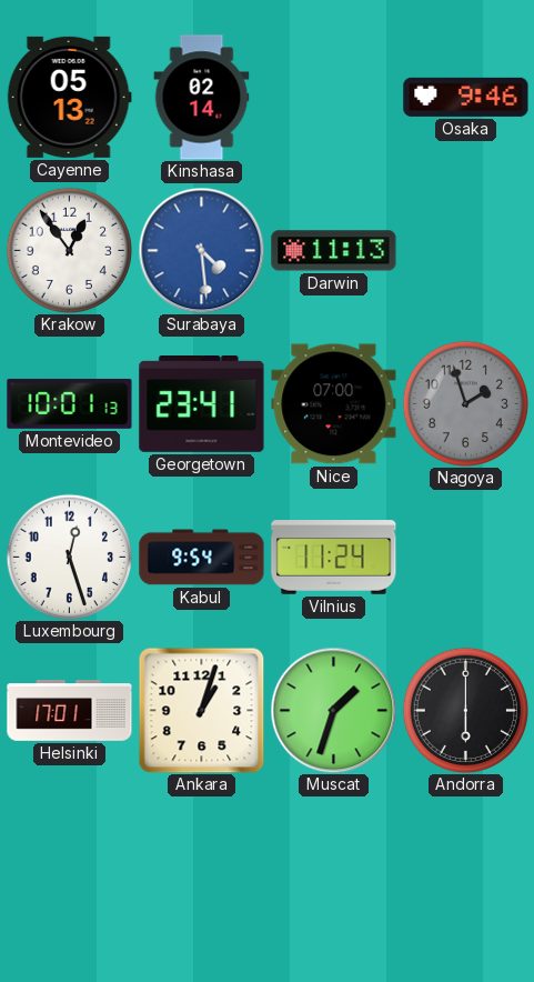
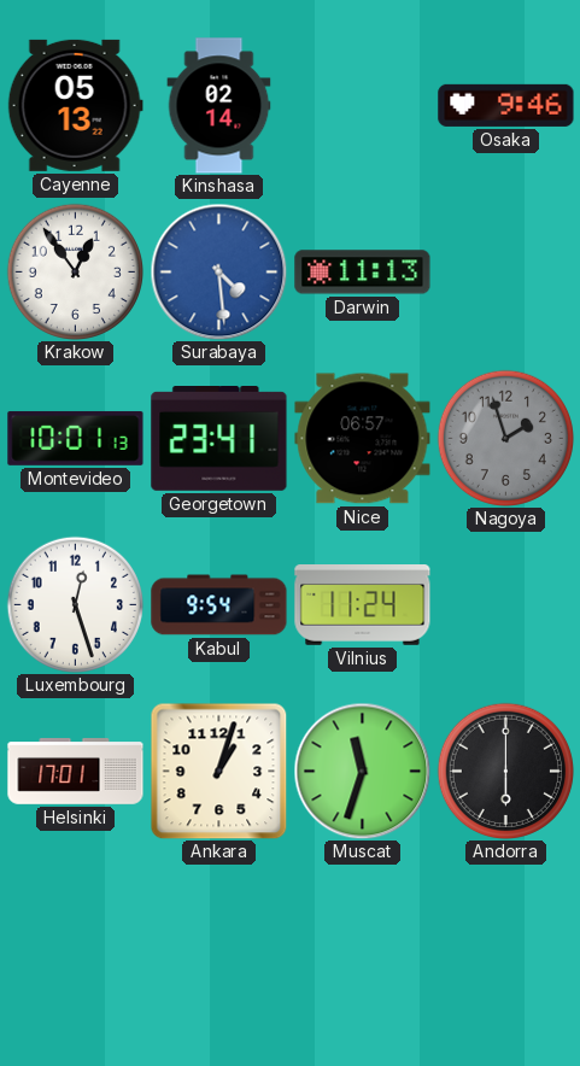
Nice: 07:00 -> 06:57 (363, 439)
Muscat: 1:33 -> 11:33 (362, 771)
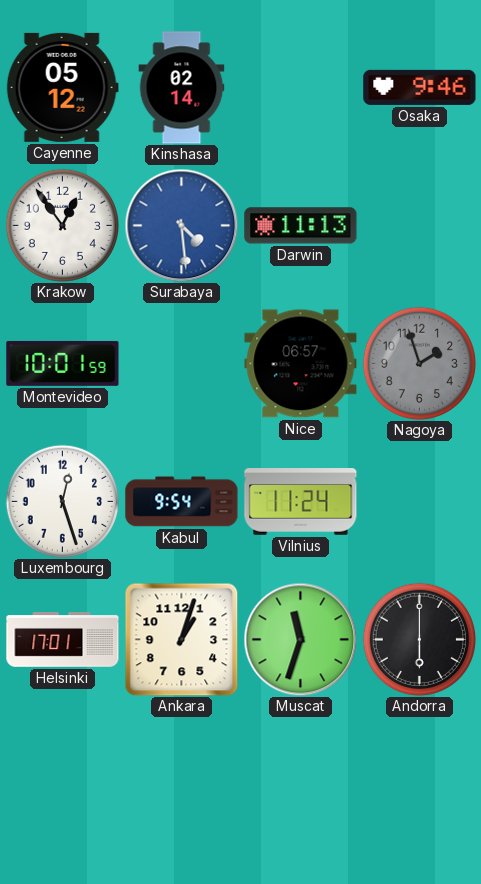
Cayenne: 05:13 -> 05:12 (62, 87)
Montevideo: 10:01:13 -> 10:01:59 (63, 363)
Georgetown: 23:41 -> none (219, 439)
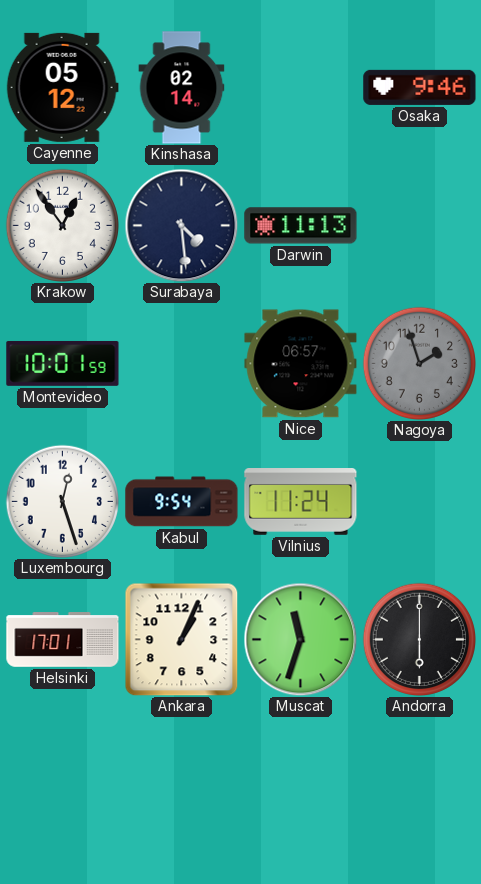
Surabaya dial: blue -> navy (181, 225)
Ankara: 1:03 -> 1:04 (181, 639)
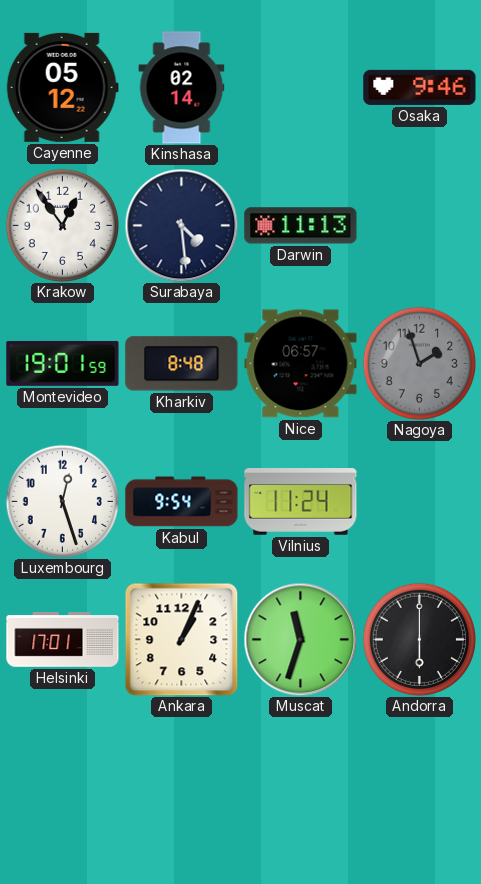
Montevideo: 10:01 -> 19:01 (63, 363)
Kharkiv: none -> 8:48 (182, 364)
